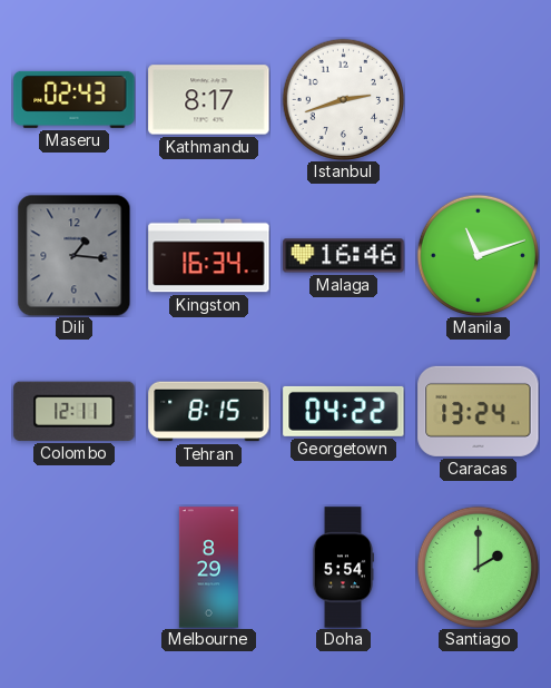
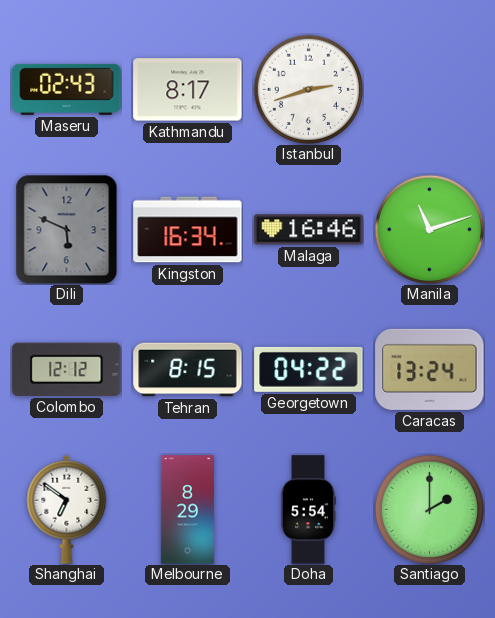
Dili: 1:16 -> 5:49 (67, 229)
Colombo: 12:11 -> 12:12 (67, 369)
Shanghai: none -> 6:51 (67, 509)
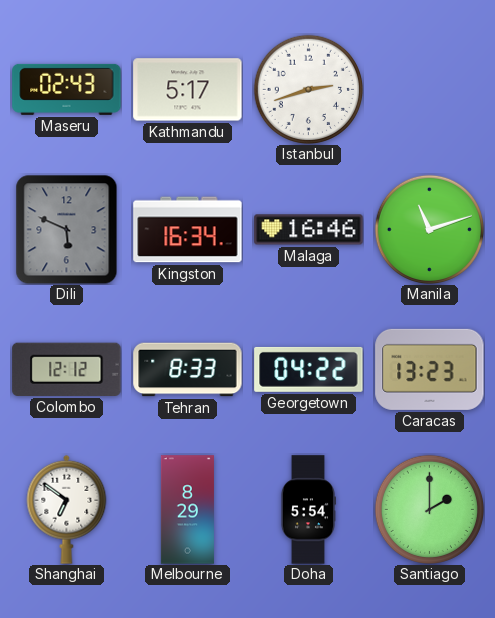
Kathmandu: 8:17 -> 5:17 (188, 90)
Tehran: 8:15 -> 8:33 (188, 370)
Caracas: 13:24 -> 13:23 (430, 369)
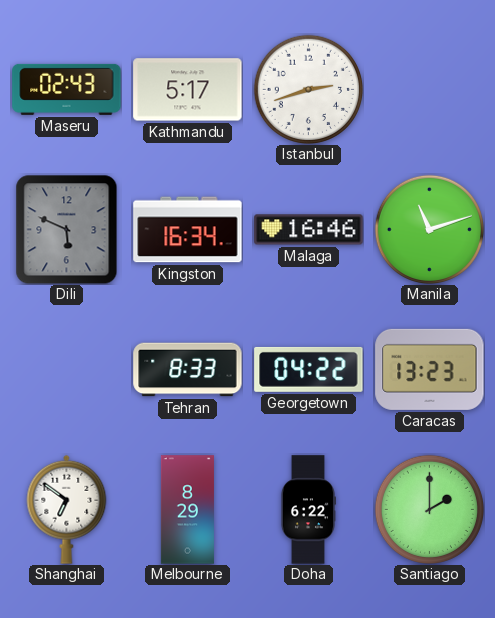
Colombo: 12:12 -> none (67, 369)
Doha: 5:54 -> 6:22 (307, 510)
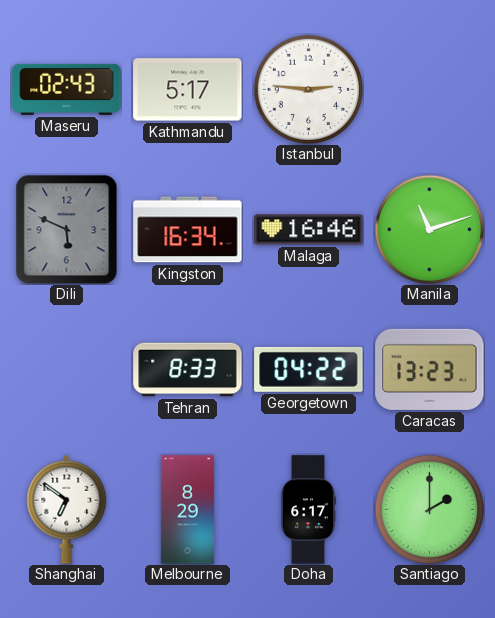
Istanbul: 2:42 -> 2:46 (308, 89)
Doha: 6:22 -> 6:17 (307, 510)
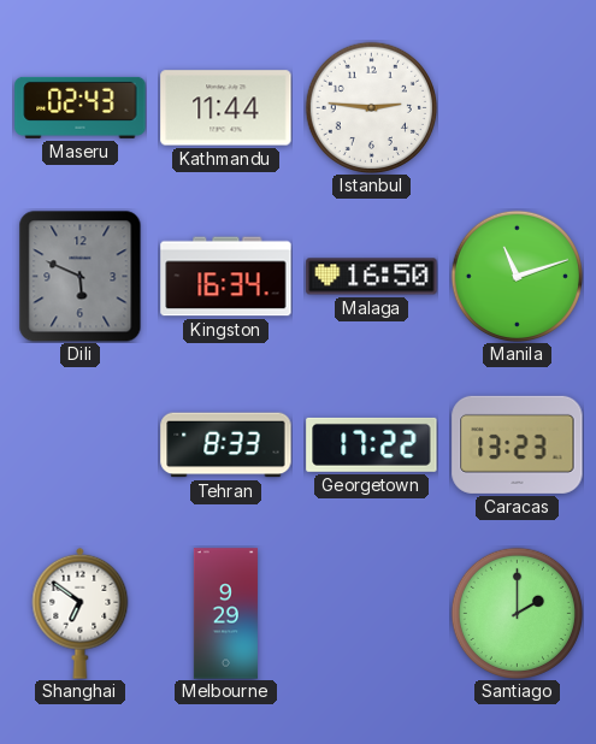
Kathmandu: 5:17 -> 11:44 (226, 108)
Malaga: 16:46 -> 16:50 (372, 277)
Georgetown: 04:22 -> 17:22 (372, 444)
Melbourne: 8:29 -> 9:29 (225, 614)
Doha: 6:17 -> none (307, 510)
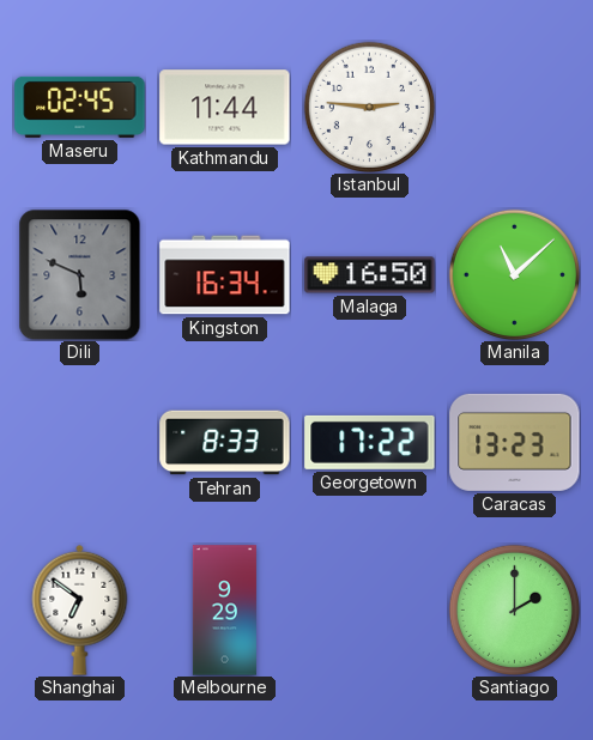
Maseru: 02:43 -> 02:45 (80, 107)
Manila: 11:12 -> 11:08 (514, 274)
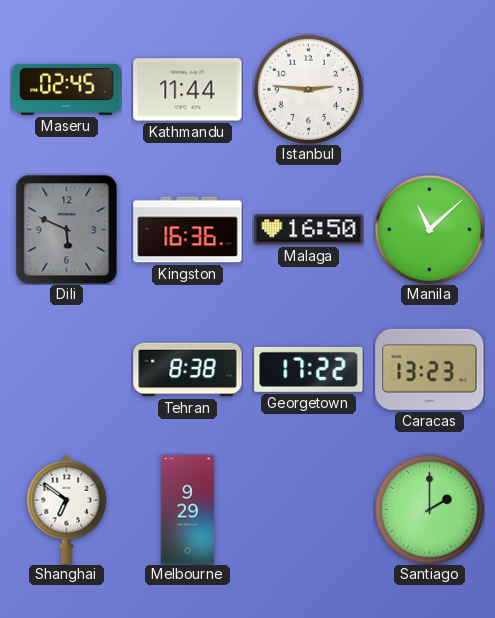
Kingston: 16:34 -> 16:36 (188, 230)
Tehran: 8:33 -> 8:38 (188, 370)
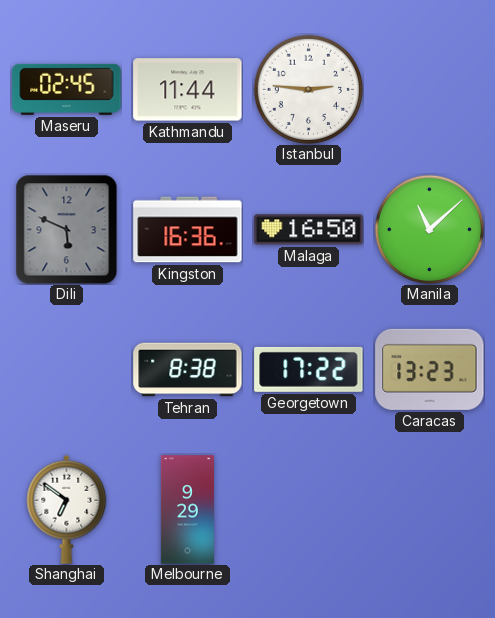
Santiago: 2:00 -> none (429, 509)
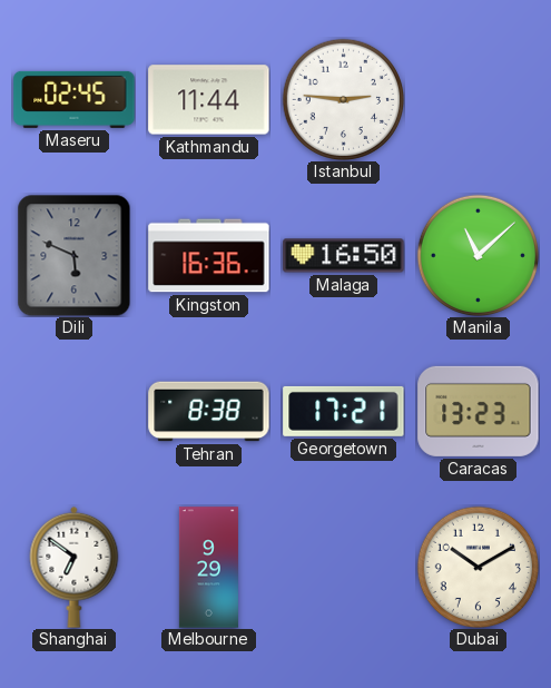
Georgetown: 17:22 -> 17:21 (344, 411)
Dubai: none -> 10:10 (478, 567)
